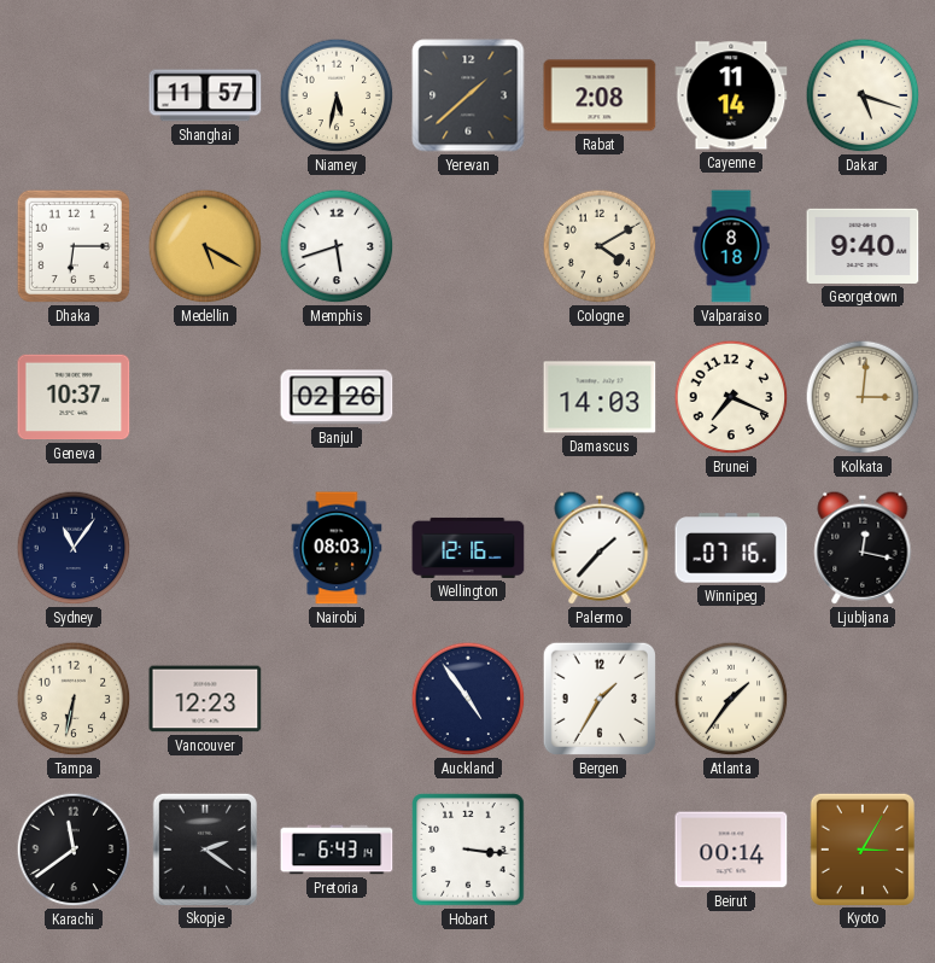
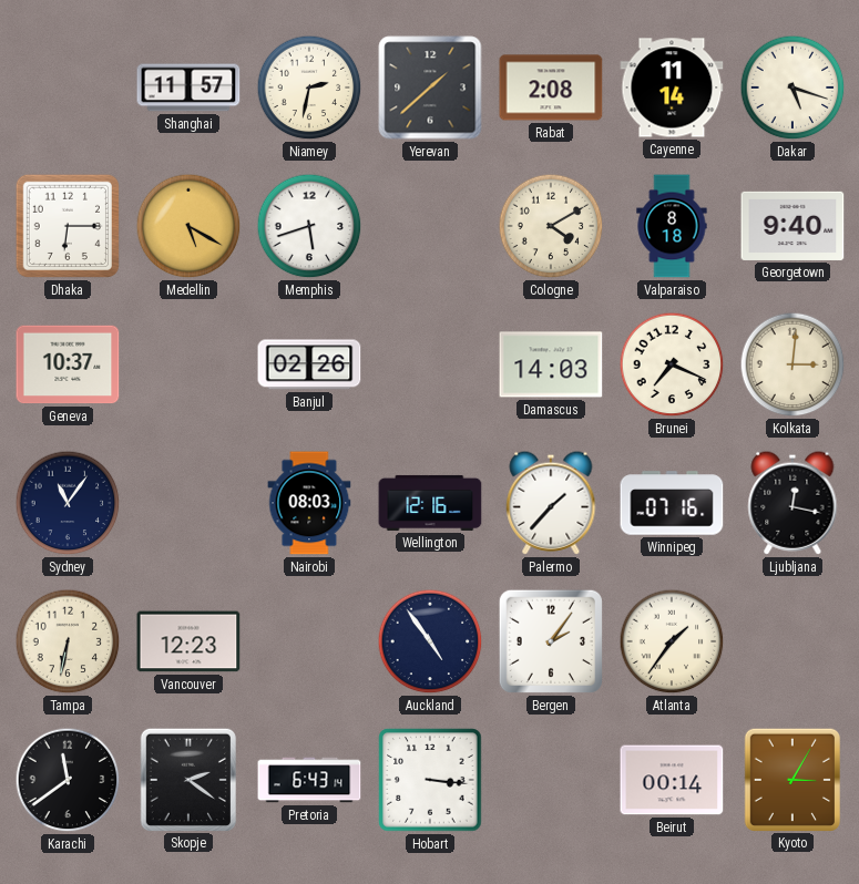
Niamey: 5:32 -> 2:32 (309, 88)
Bergen: 1:35 -> 2:06 (551, 641)
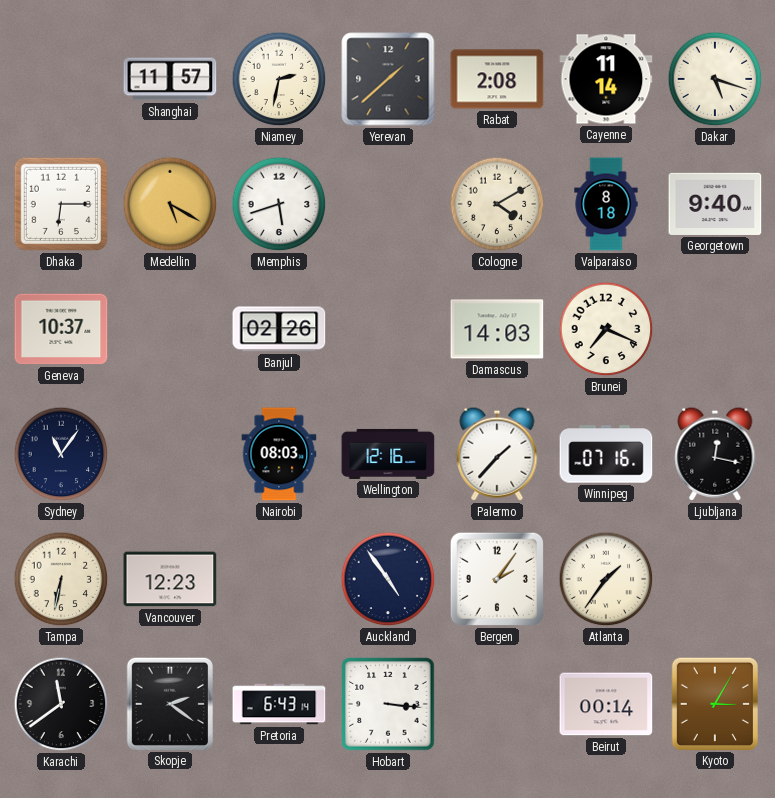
Kolkata: 3:01 -> none (792, 364)
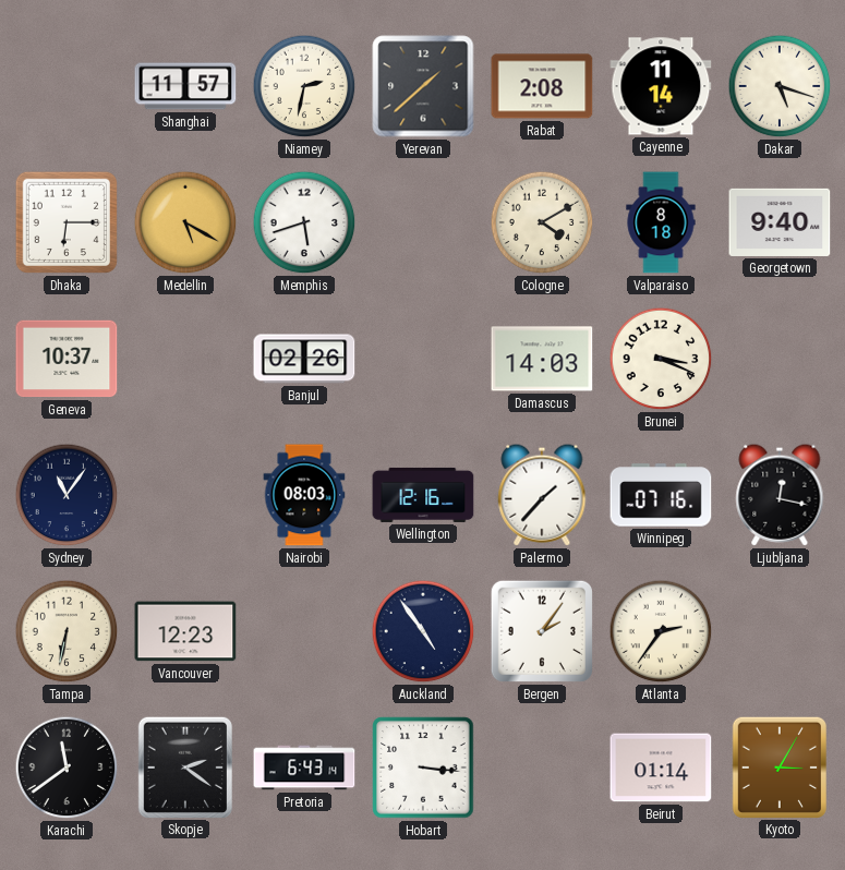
Brunei: 7:19 -> 3:19 (661, 359)
Atlanta: 1:36 -> 2:36 (661, 631)
Beirut: 00:14 -> 01:14 (661, 768)
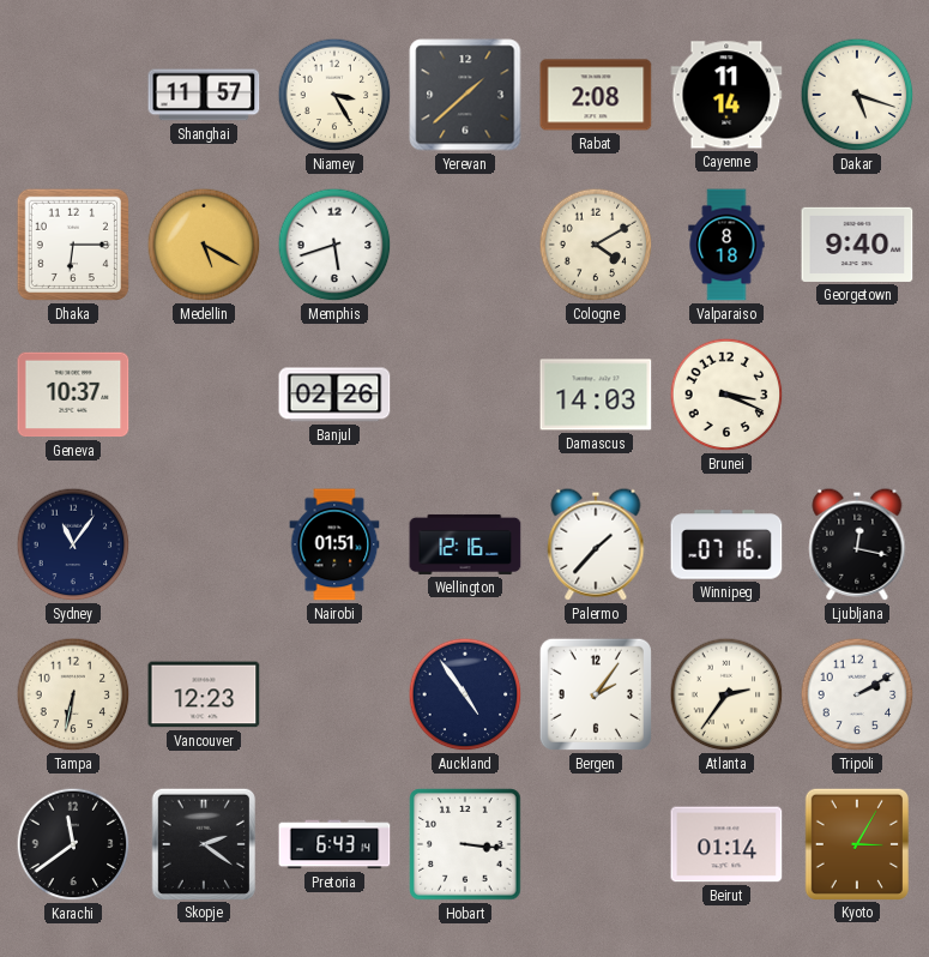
Niamey: 2:32 -> 3:25 (334, 95)
Nairobi: 08:03 -> 01:51 (334, 544)
Tripoli: none -> 2:10 (857, 694)
